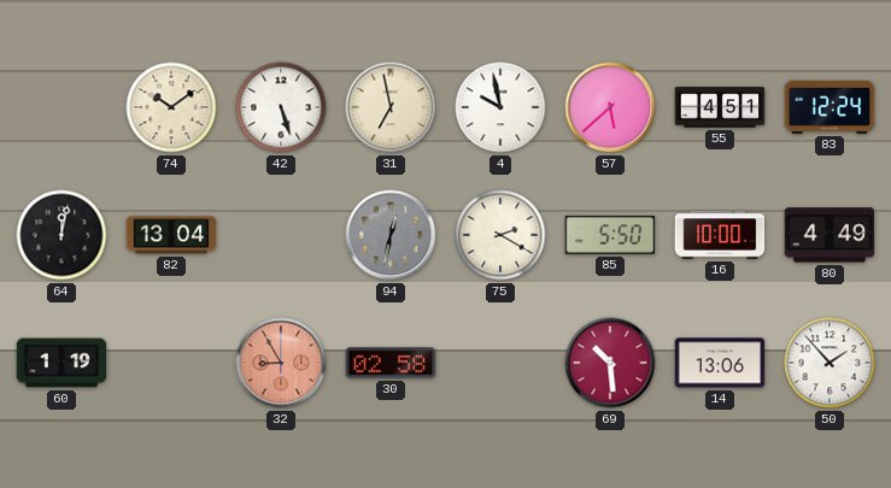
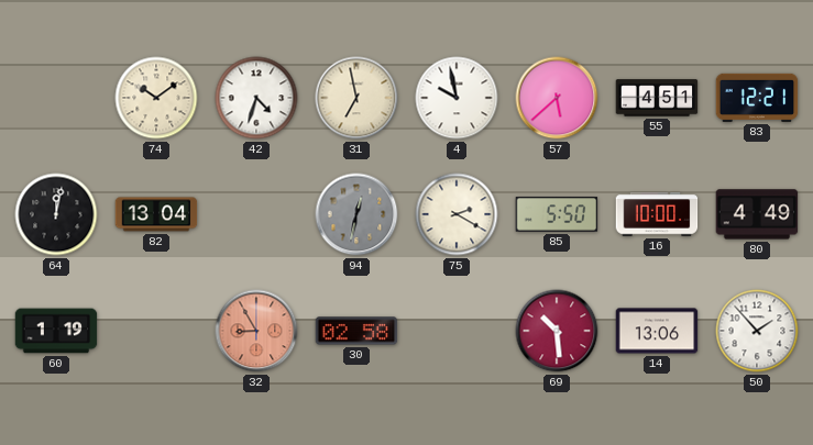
42: 5:27 -> 4:33 (256, 98)
83: 12:24 -> 12:21 (757, 98)
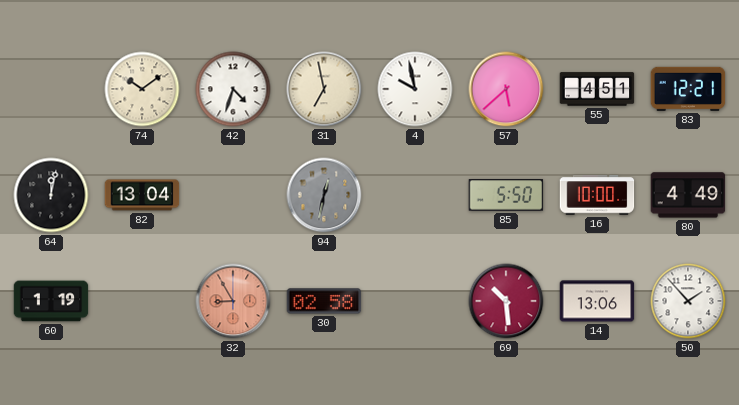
75: 2:20 -> none (457, 214)
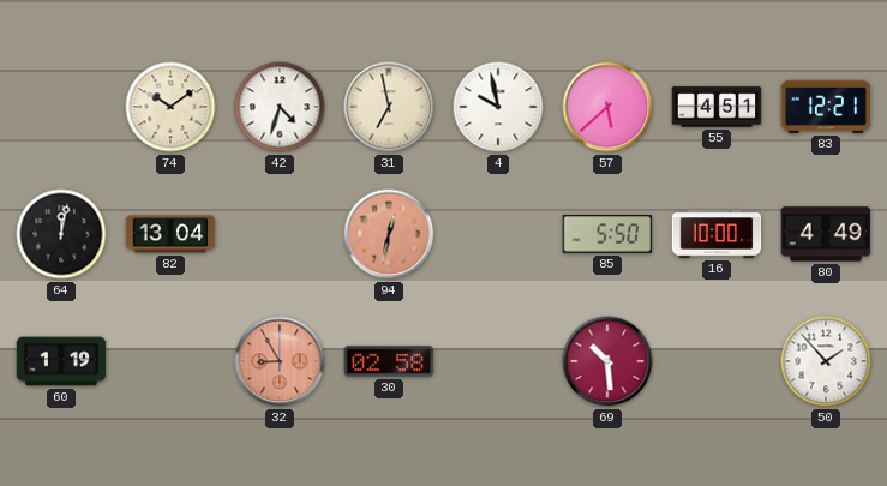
94 dial: grey -> salmon (389, 234)
14: 13:06 -> none (597, 301)
